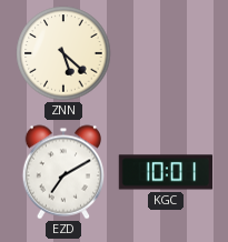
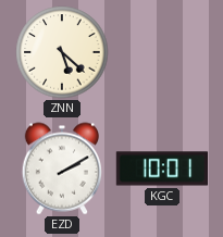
EZD: 7:10 -> 2:10 (61, 169)
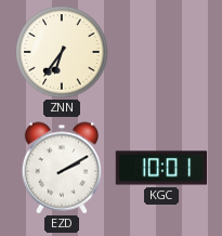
ZNN: 5:22 -> 6:36 (62, 52)
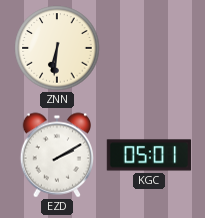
ZNN: 6:36 -> 6:31 (57, 48)
KGC: 10:01 -> 05:01 (149, 155)
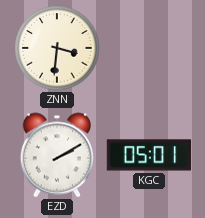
ZNN: 6:31 -> 3:31 (57, 48)
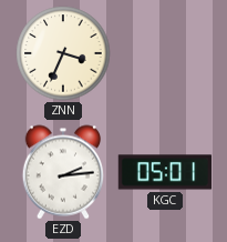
ZNN: 3:31 -> 3:34 (63, 53)
EZD: 2:10 -> 2:14 (62, 172)
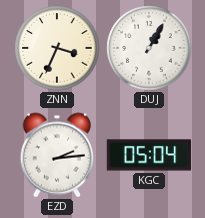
DUJ: none -> 1:05 (149, 48)
KGC: 05:01 -> 05:04 (149, 155)
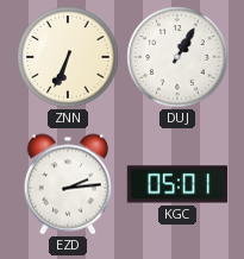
ZNN: 3:34 -> 6:34 (68, 57)
KGC: 05:04 -> 05:01 (177, 184)
